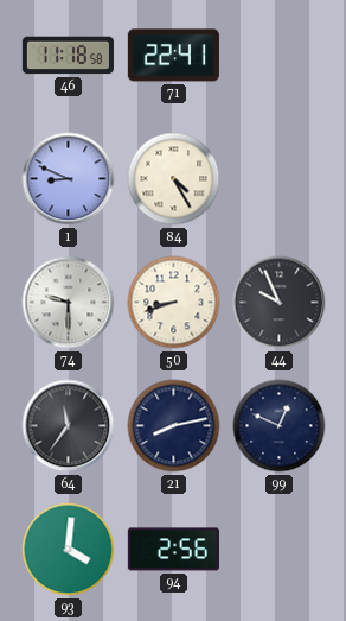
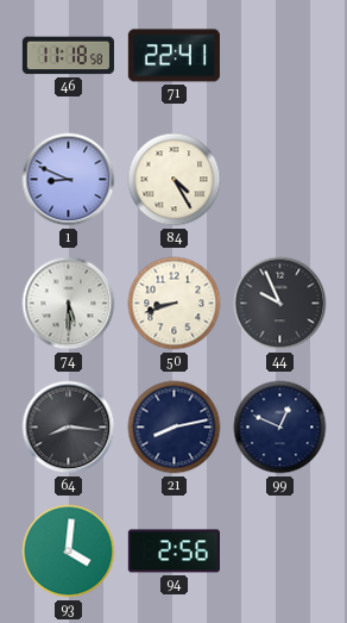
74: 9:30 -> 5:30 (69, 304)
64: 11:36 -> 8:16 (69, 428)
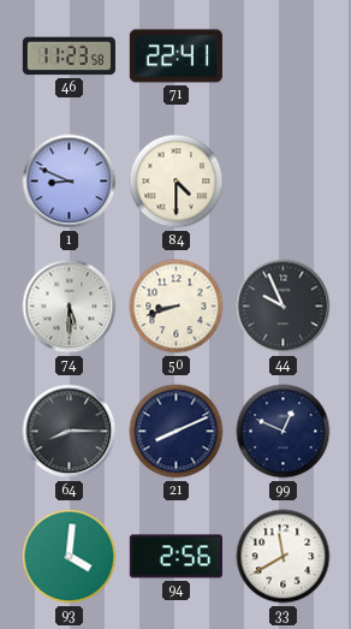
46: 11:18 -> 11:23 (69, 57)
84: 4:25 -> 4:30 (177, 182)
64: 8:16 -> 8:15 (70, 432)
21: 8:13 -> 8:11 (177, 432)
33: none -> 11:40 (284, 557)
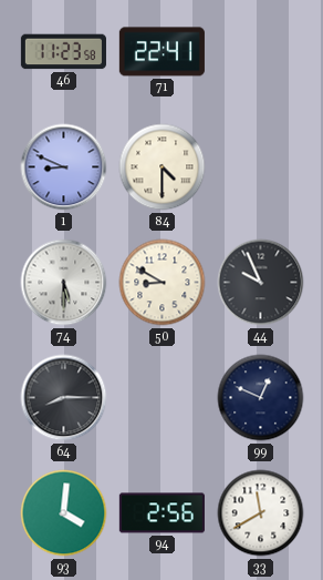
50: 8:42 -> 8:50 (163, 283)
21: 8:11 -> none (177, 432)
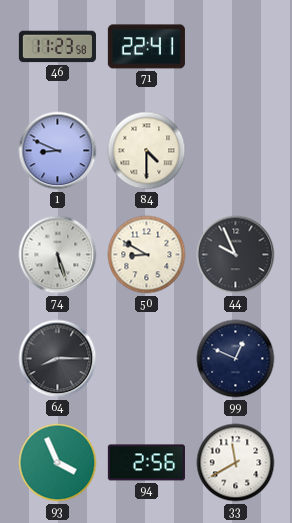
74: 5:30 -> 5:27 (58, 255)
93: 4:01 -> 3:56 (58, 463)
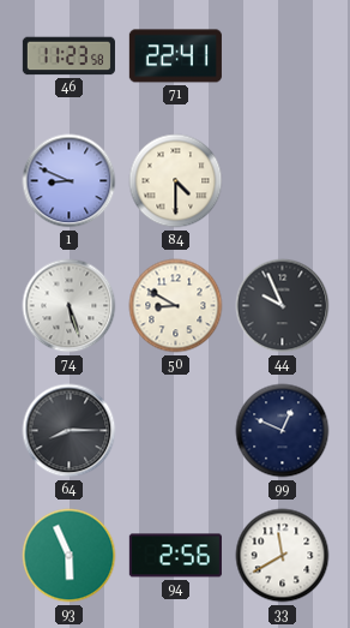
93: 3:56 -> 5:56 (70, 556)
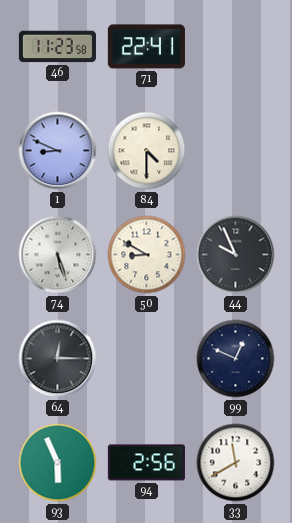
64: 8:15 -> 12:15 (58, 359)
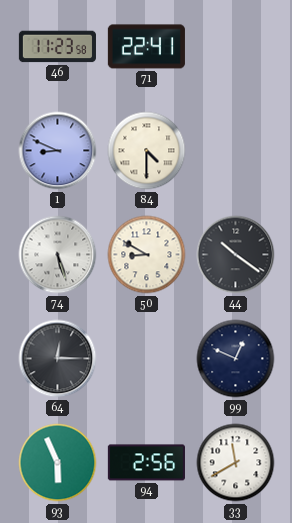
44: 9:56 -> 10:21 (236, 255)
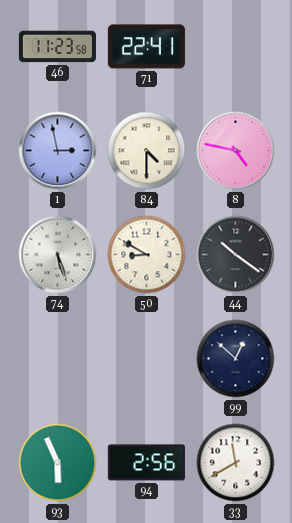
1: 8:49 -> 2:58 (58, 151)
8: none -> 4:47 (236, 151)
64: 12:15 -> none (58, 359)
99: 12:49 -> 12:52 (236, 359)
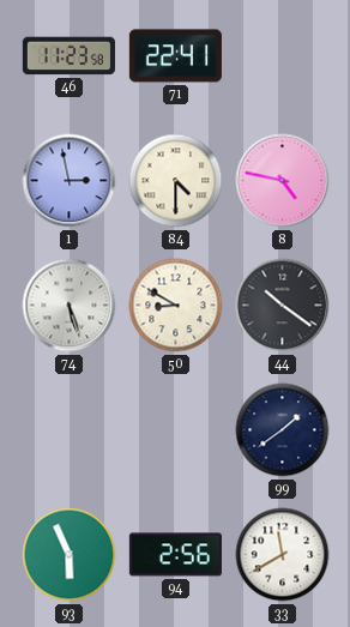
99: 12:52 -> 1:39 (283, 430)
